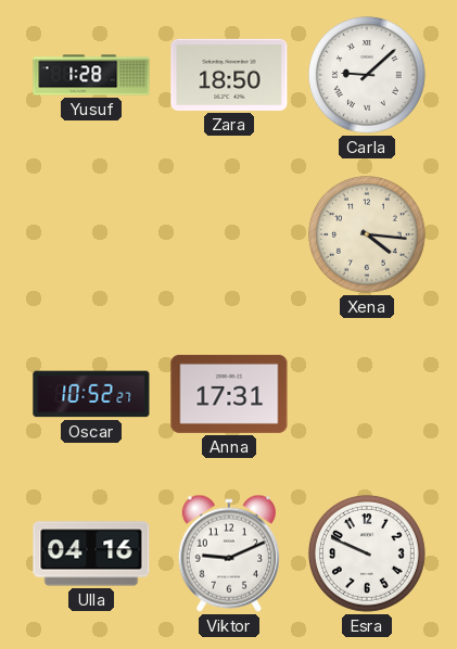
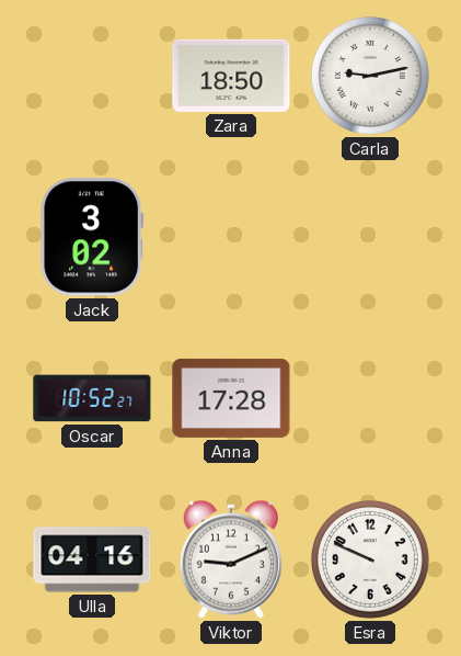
Yusuf: 1:28 -> none (91, 75)
Carla: 9:08 -> 9:13 (370, 76)
Jack: none -> 3:02 (92, 237)
Xena: 4:16 -> none (367, 234)
Anna: 17:31 -> 17:28 (231, 398)
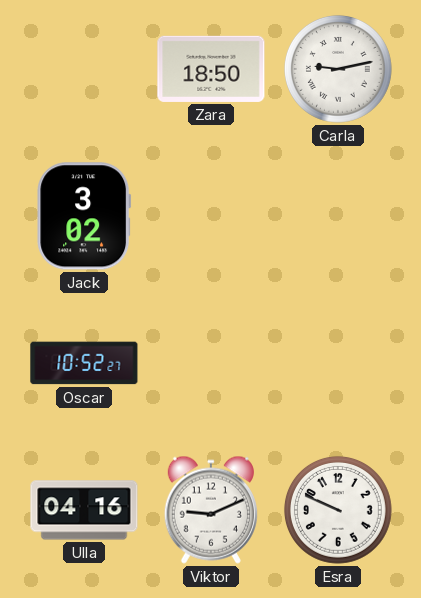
Anna: 17:28 -> none (231, 398)
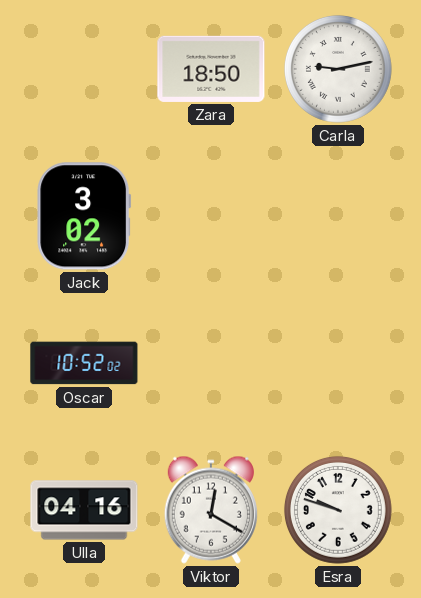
Oscar: 10:52:27 -> 10:52:02 (84, 363)
Viktor: 9:11 -> 12:20 (211, 510)
Esra: 9:49 -> 9:48 (338, 510)
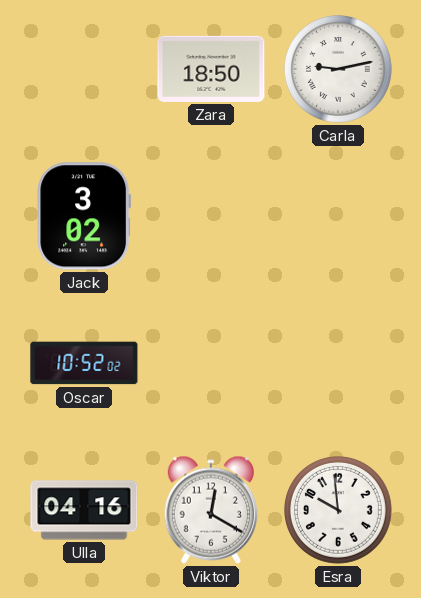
Esra: 9:48 -> 9:59 (338, 510)
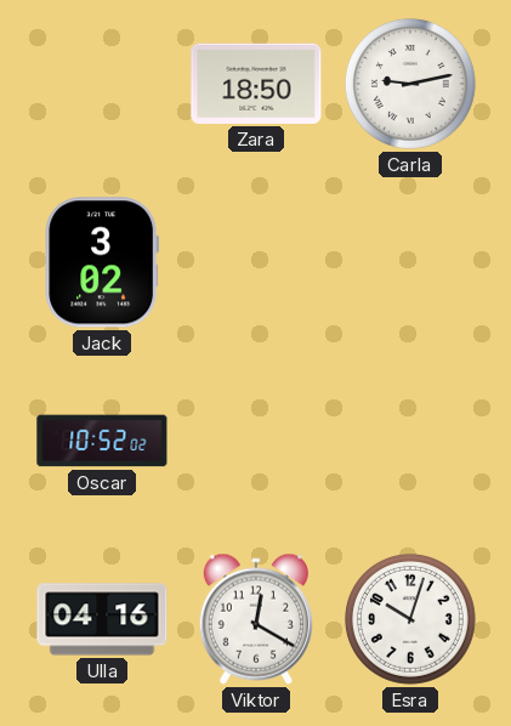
Esra: 9:59 -> 10:03 (410, 619)
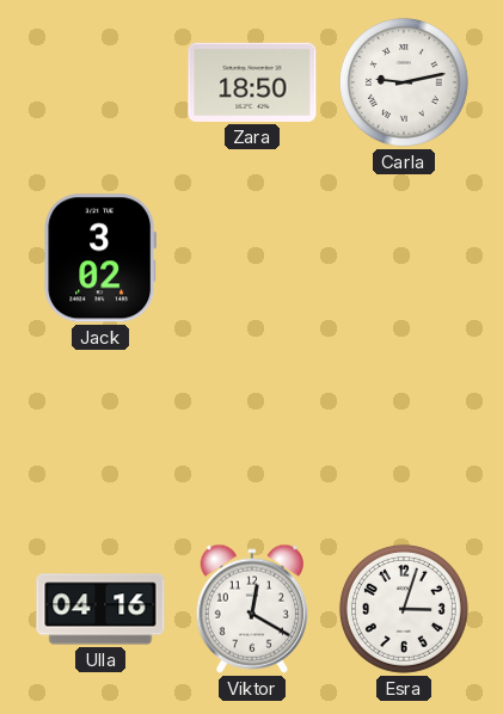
Oscar: 10:52 -> none (102, 441)
Esra: 10:03 -> 3:03 (404, 609)
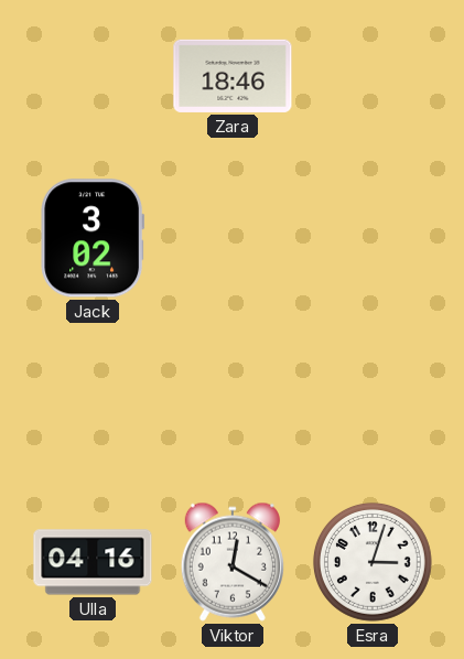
Zara: 18:50 -> 18:46 (233, 76)
Carla: 9:13 -> none (404, 82)
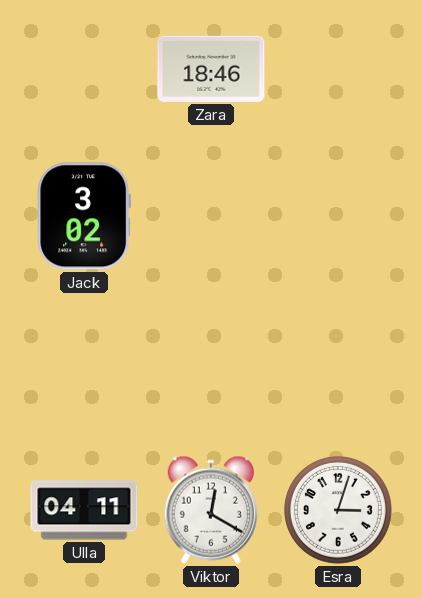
Ulla: 04:16 -> 04:11 (84, 510)
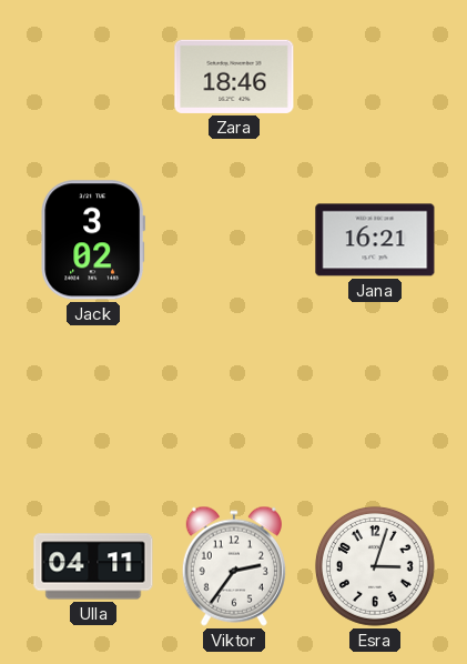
Jana: none -> 16:21 (375, 240)
Viktor: 12:20 -> 2:36 (234, 566)
